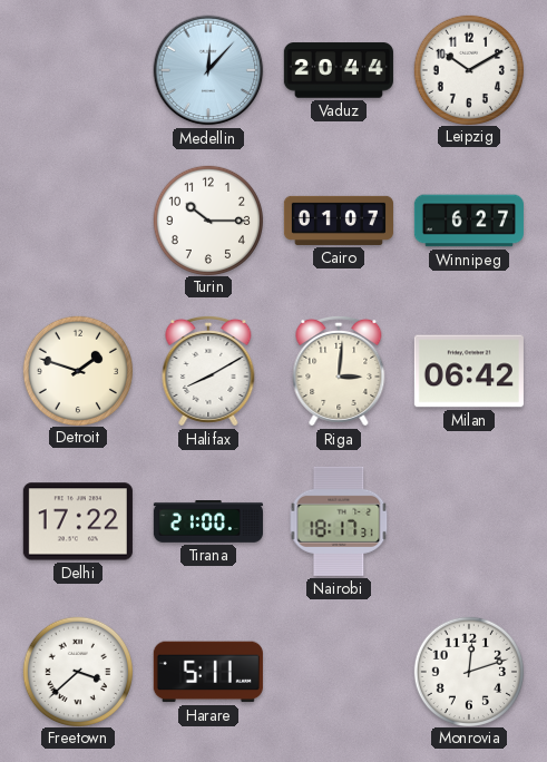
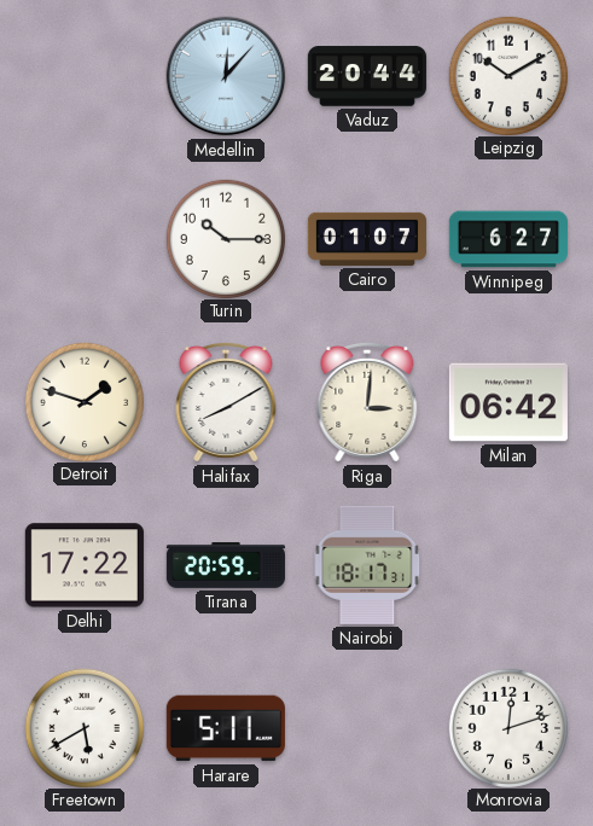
Tirana: 21:00 -> 20:59 (226, 566)
Freetown: 3:38 -> 5:40 (83, 727)
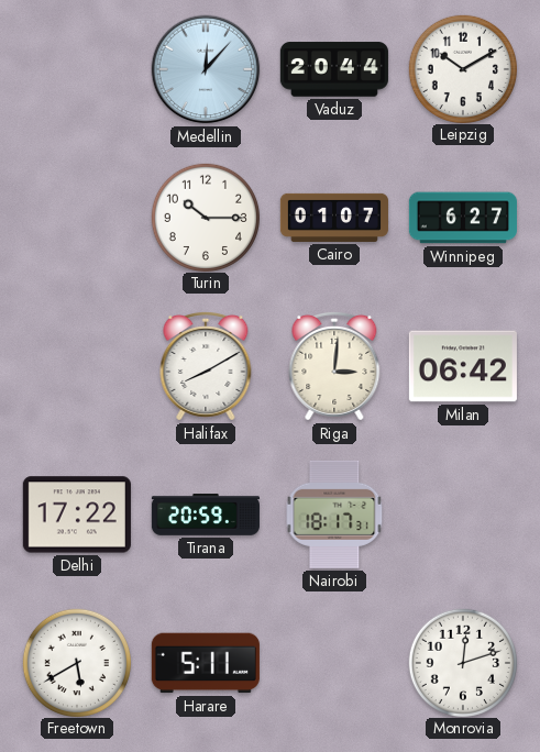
Detroit: 1:48 -> none (83, 401)
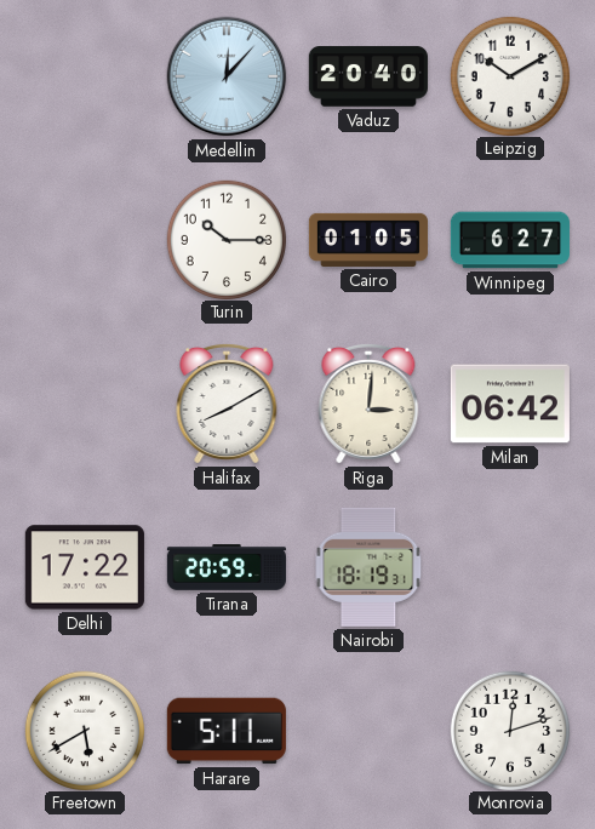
Vaduz: 20:44 -> 20:40 (368, 76)
Cairo: 01:07 -> 01:05 (368, 240)
Nairobi: 18:17 -> 18:19 (368, 567)
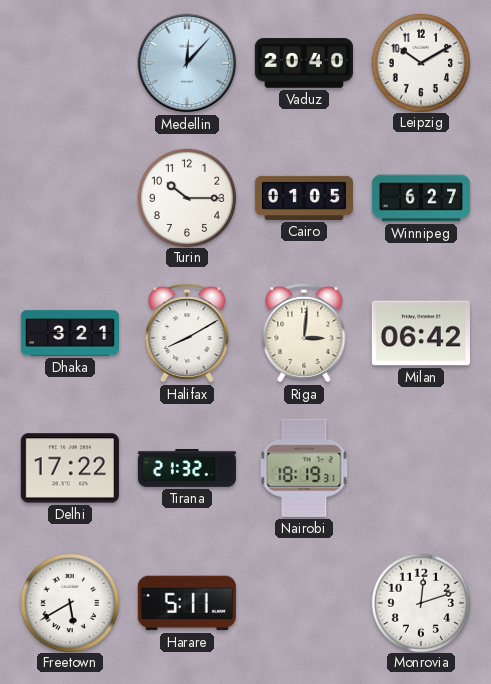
Dhaka: none -> 3:21 (70, 333)
Tirana: 20:59 -> 21:32 (187, 469)
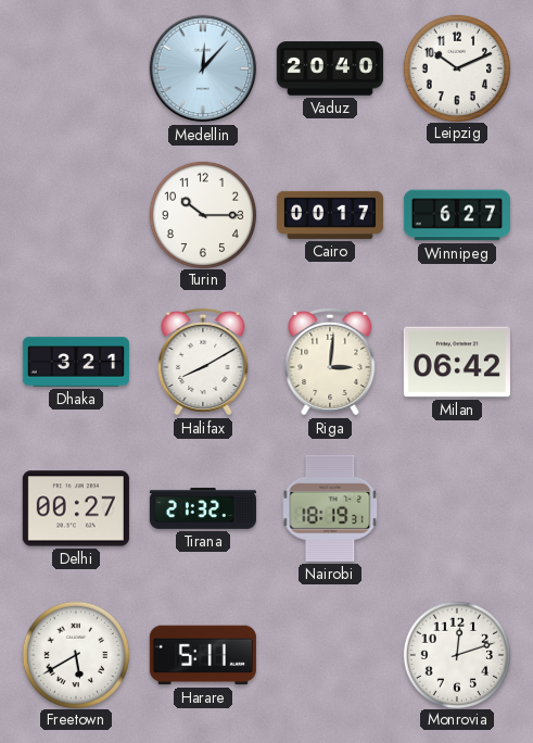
Leipzig: 10:10 -> 10:11 (456, 67)
Cairo: 01:05 -> 00:17 (330, 215)
Delhi: 17:22 -> 00:27 (76, 508)
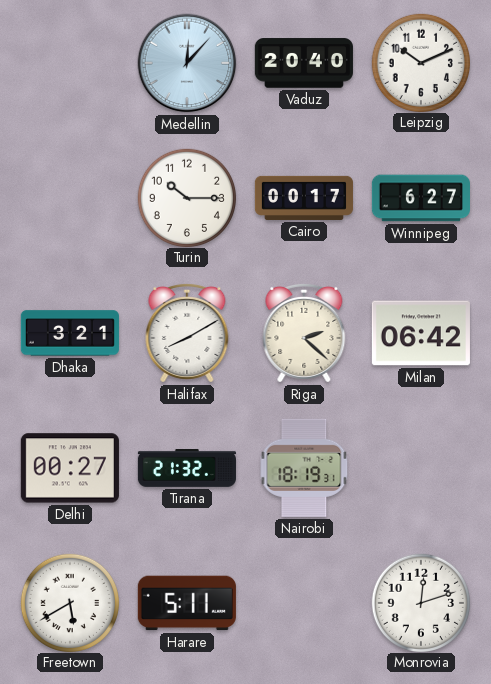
Riga: 3:01 -> 2:22 (304, 333)
